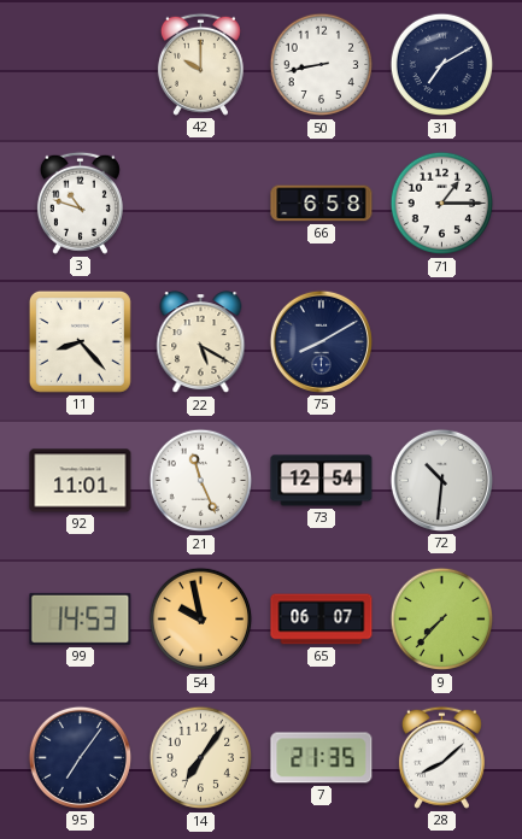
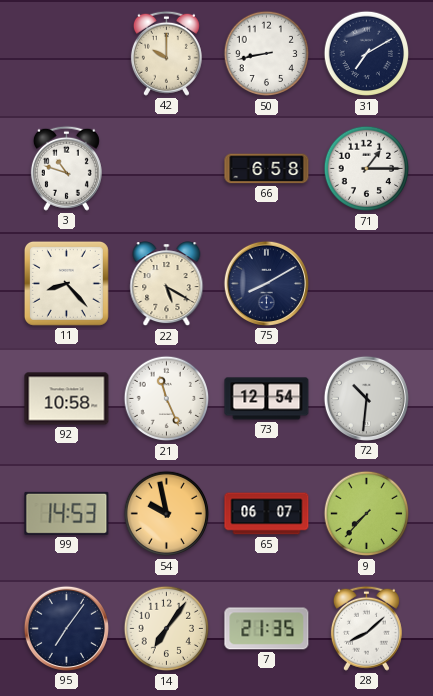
92: 11:01 -> 10:58 (67, 399)
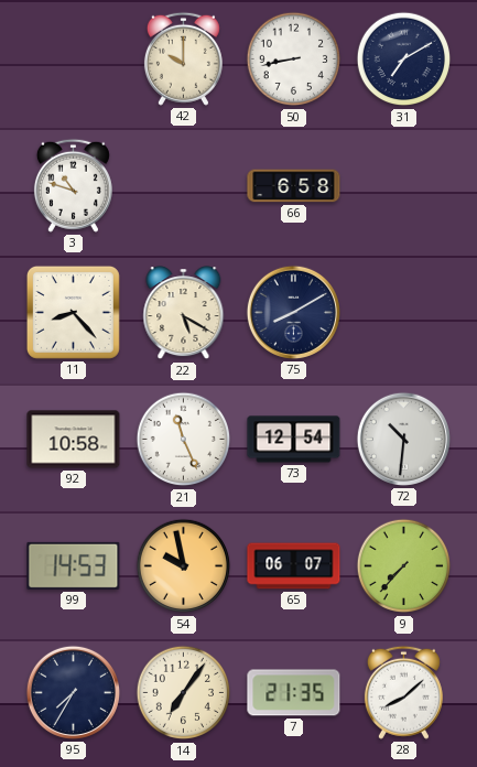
71: 1:15 -> none (367, 169)
95: 7:06 -> 7:35 (73, 692)
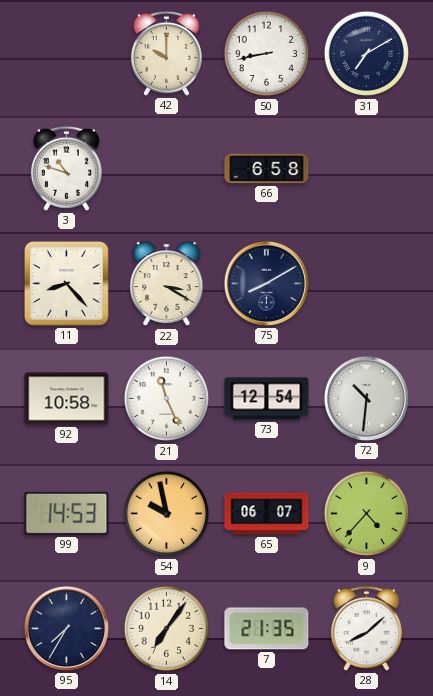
22: 5:20 -> 3:20 (167, 284)
9: 7:37 -> 4:37 (367, 514)
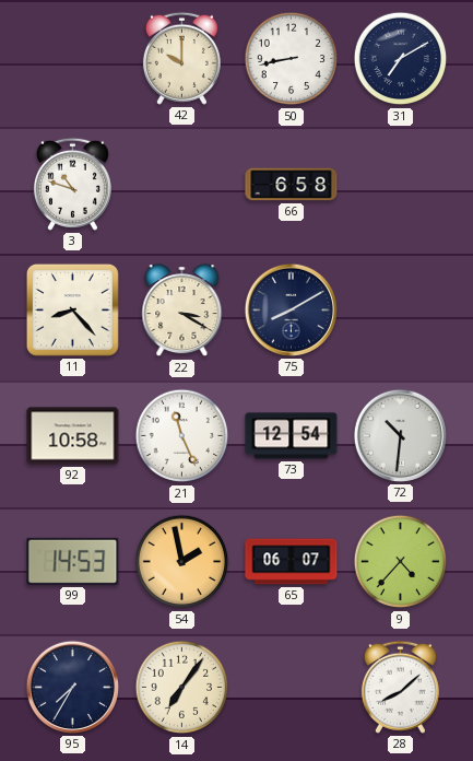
54: 9:58 -> 1:58 (182, 562)
7: 21:35 -> none (267, 629)
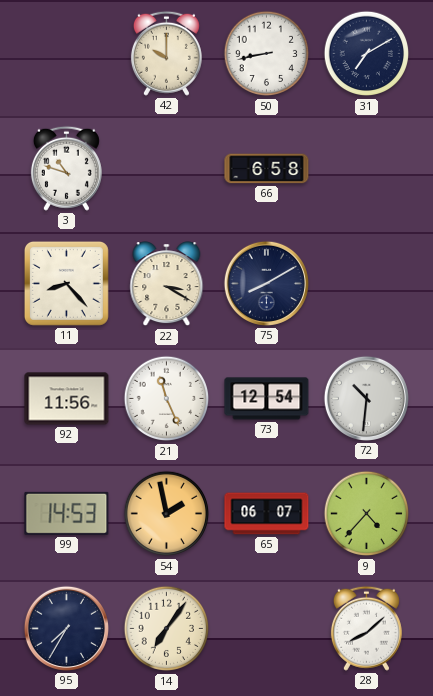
92: 10:58 -> 11:56 (67, 399)
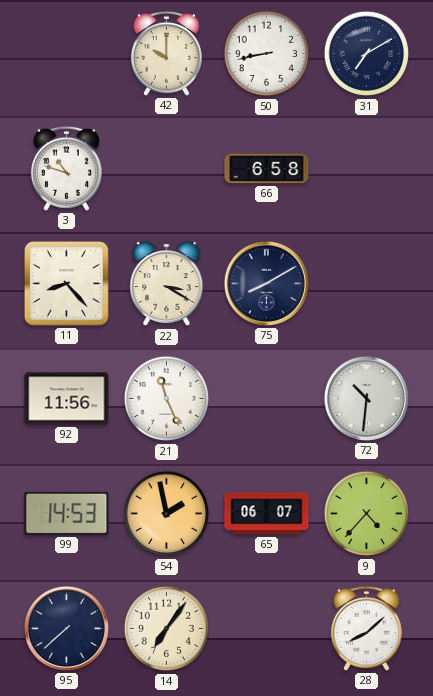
73: 12:54 -> none (267, 399)
95: 7:35 -> 7:38 (66, 628)
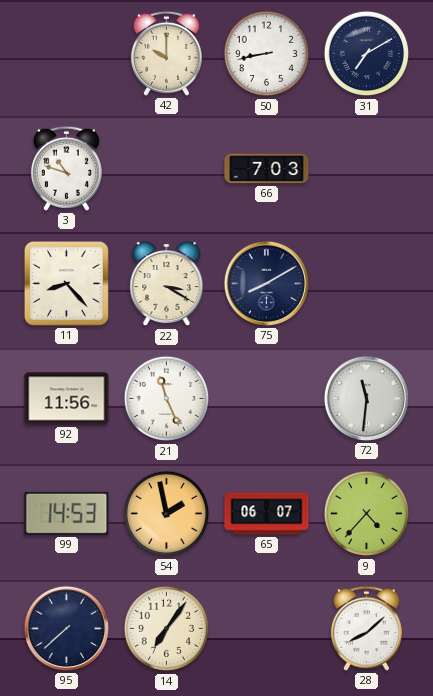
66: 6:58 -> 7:03 (267, 169)
72: 10:31 -> 11:31 (366, 398)
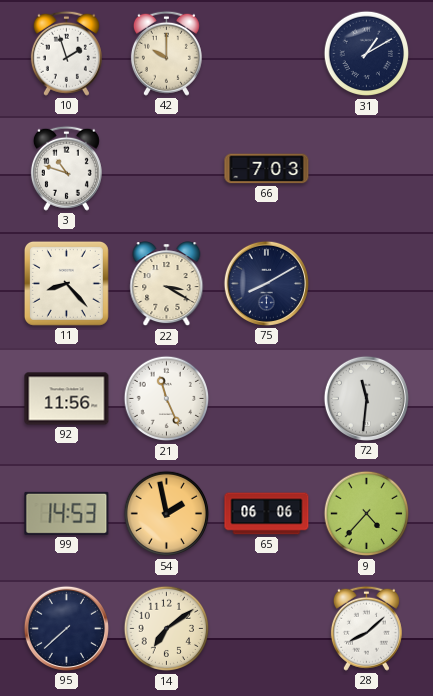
10: none -> 1:57 (66, 53)
50: 8:43 -> none (267, 54)
31: 7:10 -> 1:10 (367, 54)
65: 06:07 -> 06:06 (267, 514)
14: 7:06 -> 7:09 (167, 629)
